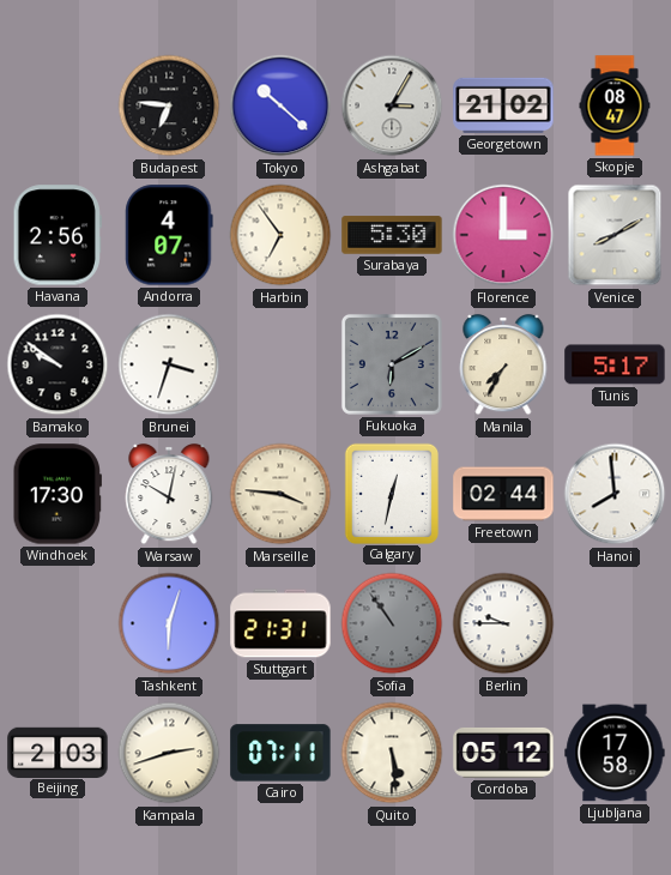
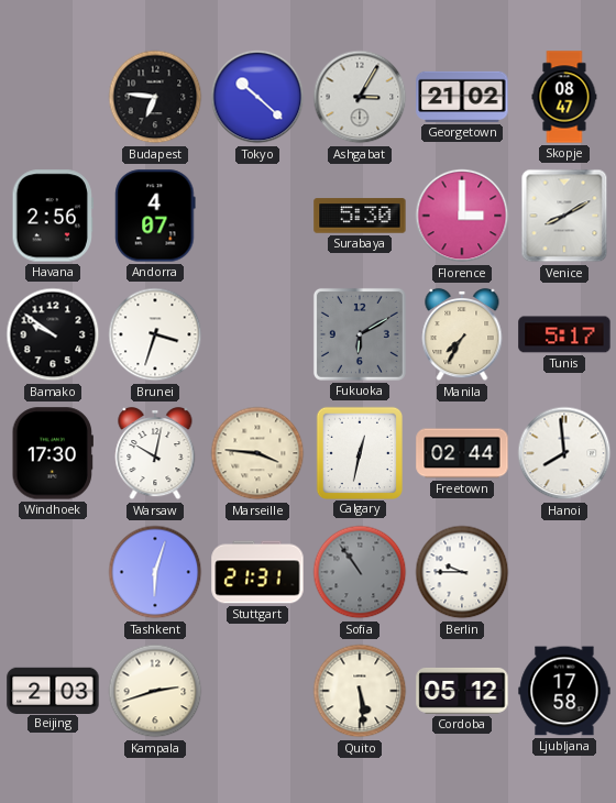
Harbin: 6:54 -> none (280, 235)
Cairo: 07:11 -> none (280, 753)
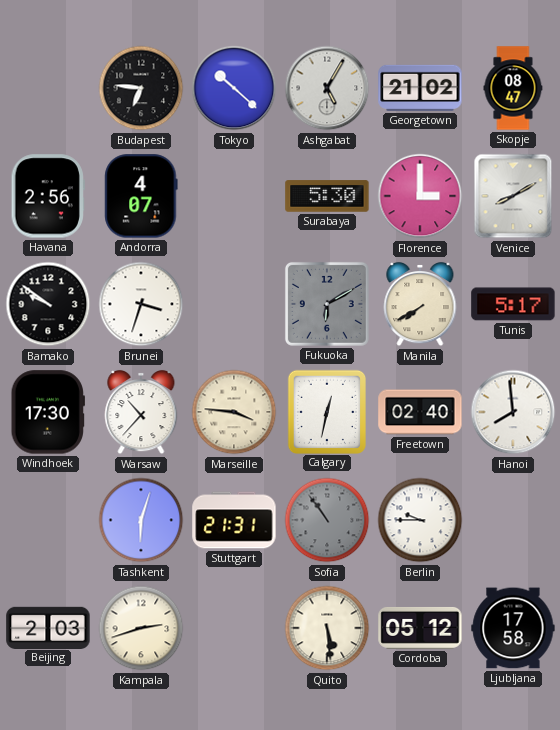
Ashgabat: 3:05 -> 5:05 (327, 88)
Manila: 7:35 -> 7:40 (420, 304)
Warsaw: 10:02 -> 10:37 (141, 412)
Freetown: 02:44 -> 02:40 (420, 412)
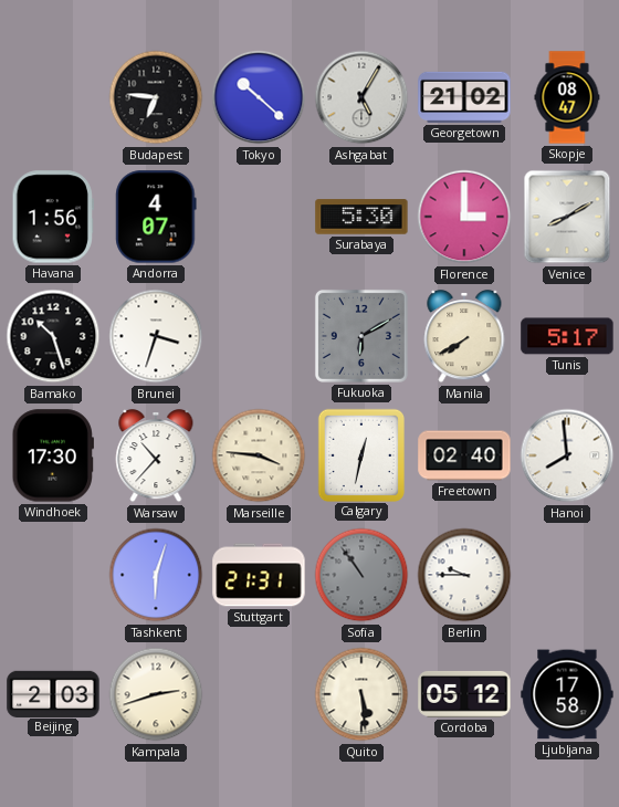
Havana: 2:56 -> 1:56 (53, 217)
Bamako: 9:51 -> 10:27 (53, 336)
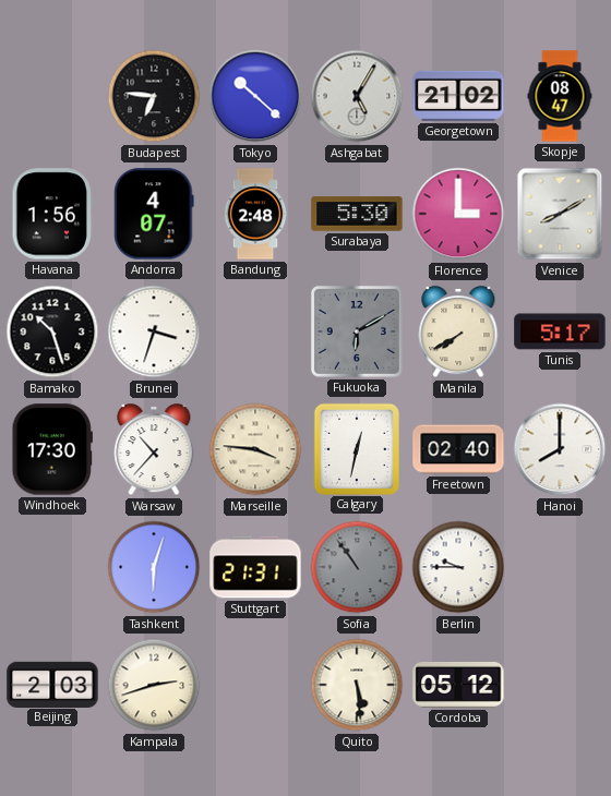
Bandung: none -> 2:48 (255, 214)
Hanoi: 7:59 -> 8:00 (560, 449)
Ljubljana: 17:58 -> none (567, 694)
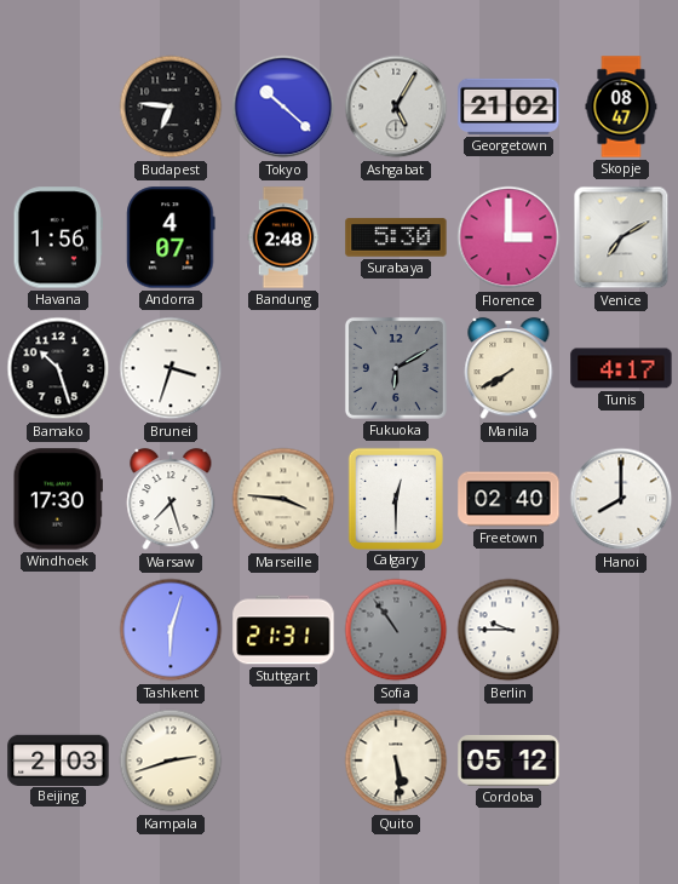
Venice: 8:10 -> 7:10 (621, 237)
Tunis: 5:17 -> 4:17 (621, 368)
Warsaw: 10:37 -> 7:27 (171, 499)
Calgary: 12:32 -> 12:30 (395, 498)
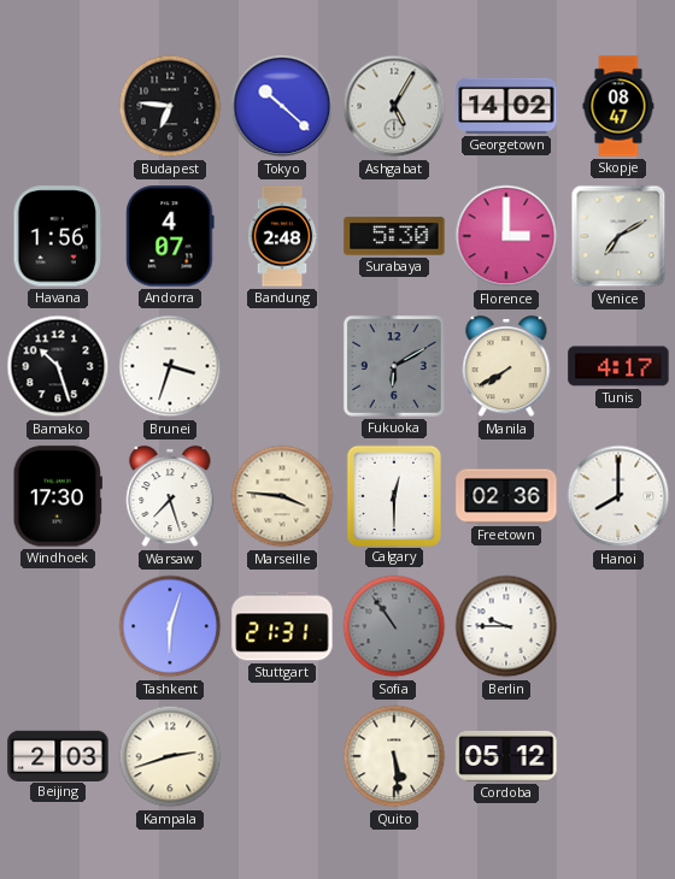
Georgetown: 21:02 -> 14:02 (506, 106)
Freetown: 02:40 -> 02:36 (506, 496)
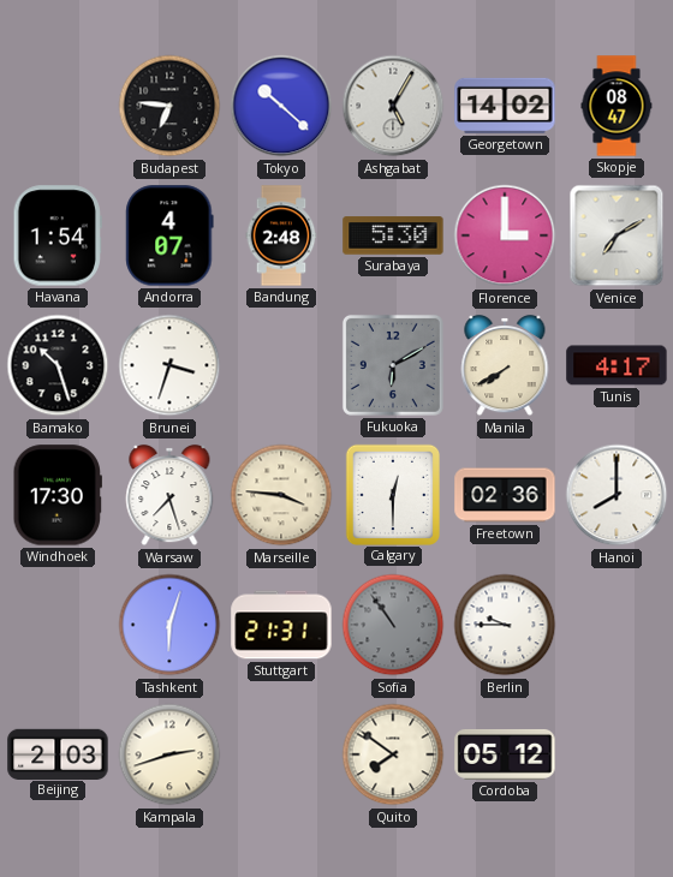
Havana: 1:56 -> 1:54 (58, 235)
Quito: 5:29 -> 7:51 (393, 754)
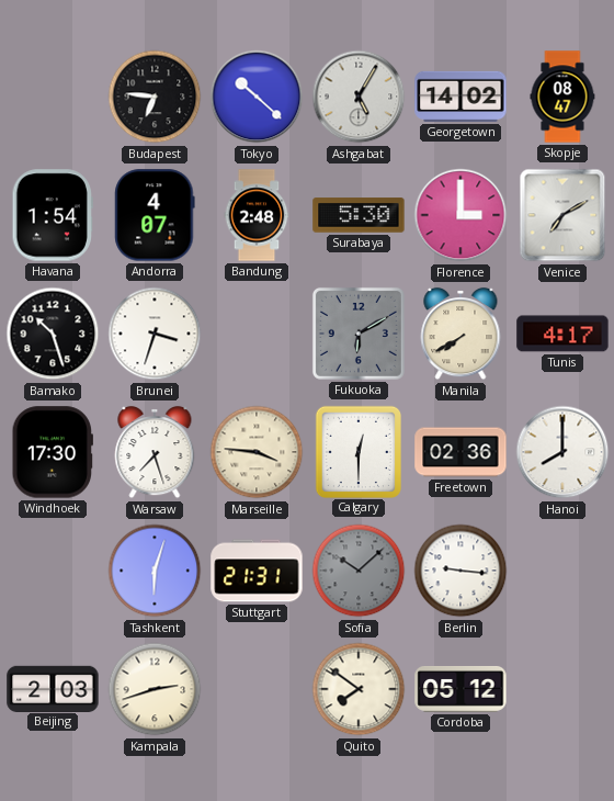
Sofia: 10:54 -> 10:08 (359, 571)
Berlin: 9:45 -> 9:16 (461, 571)
